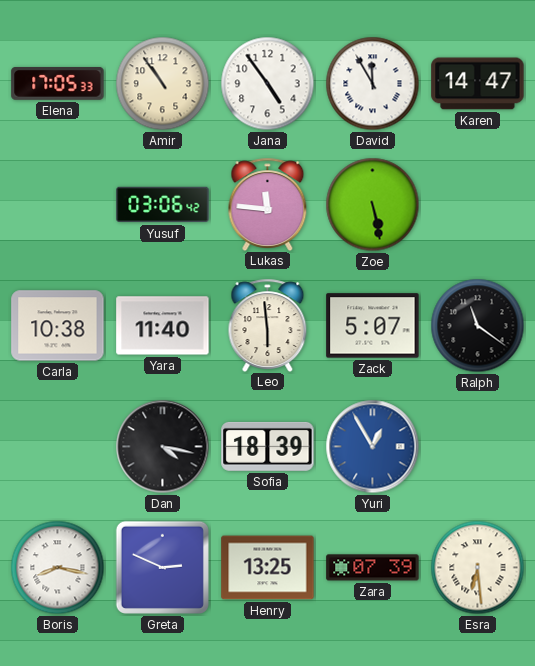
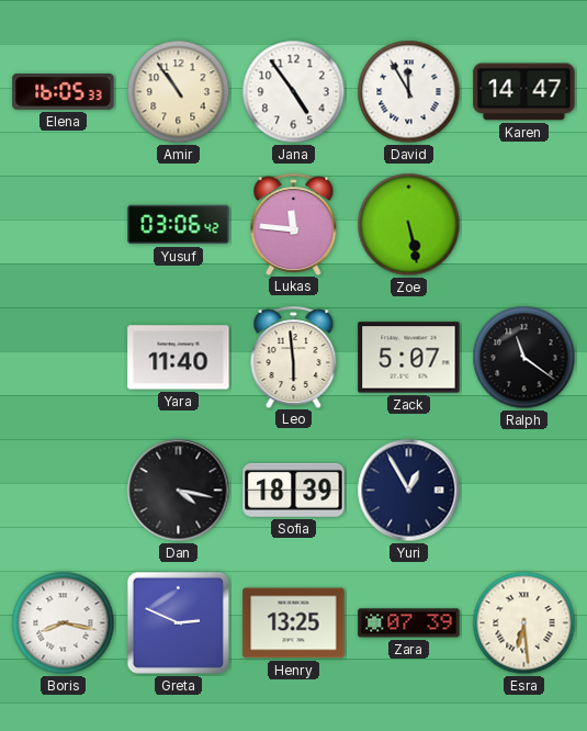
Elena: 17:05 -> 16:05 (64, 92)
Carla: 10:38 -> none (58, 326)
Yuri dial: blue -> navy (409, 491)
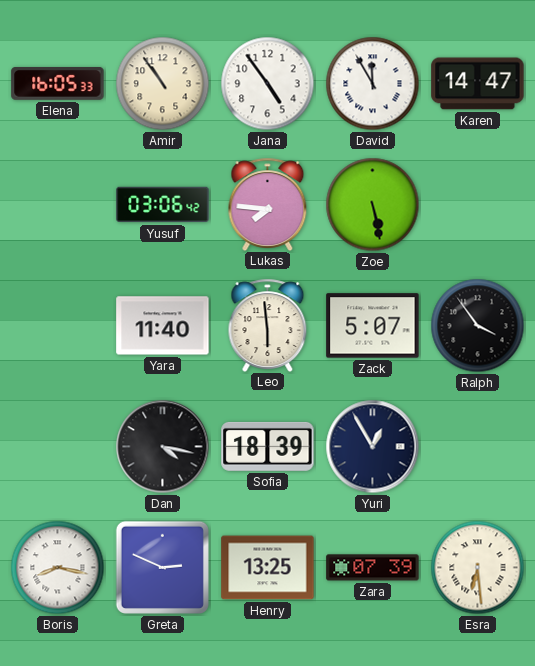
Lukas: 11:46 -> 7:46 (268, 204)
Ralph: 11:21 -> 3:54 (478, 326)
